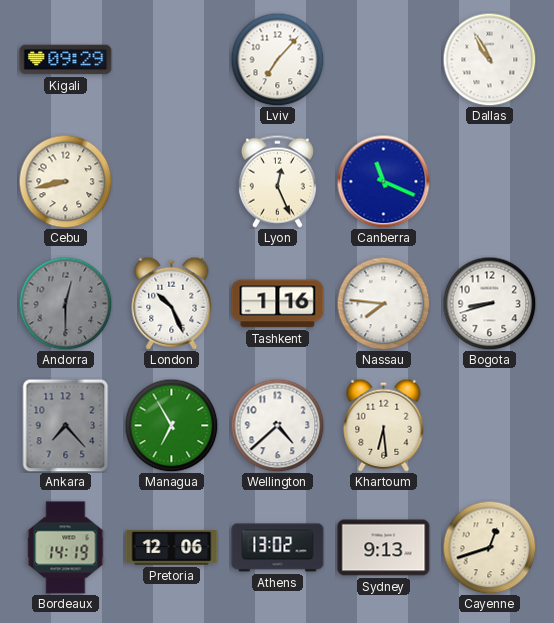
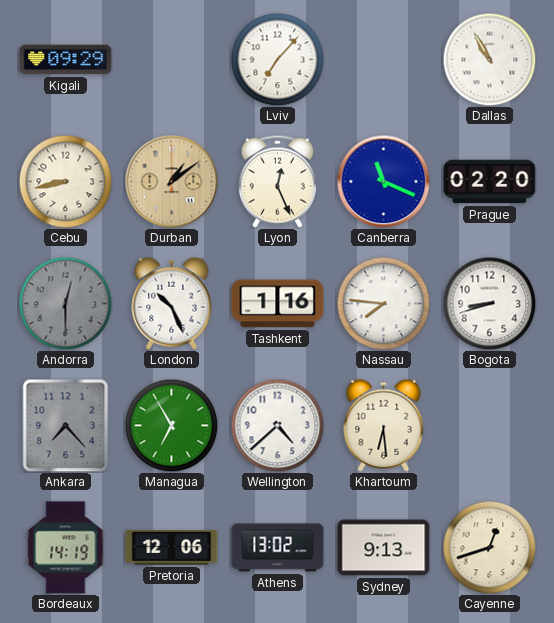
Durban: none -> 1:09 (171, 181)
Prague: none -> 02:20 (490, 182)
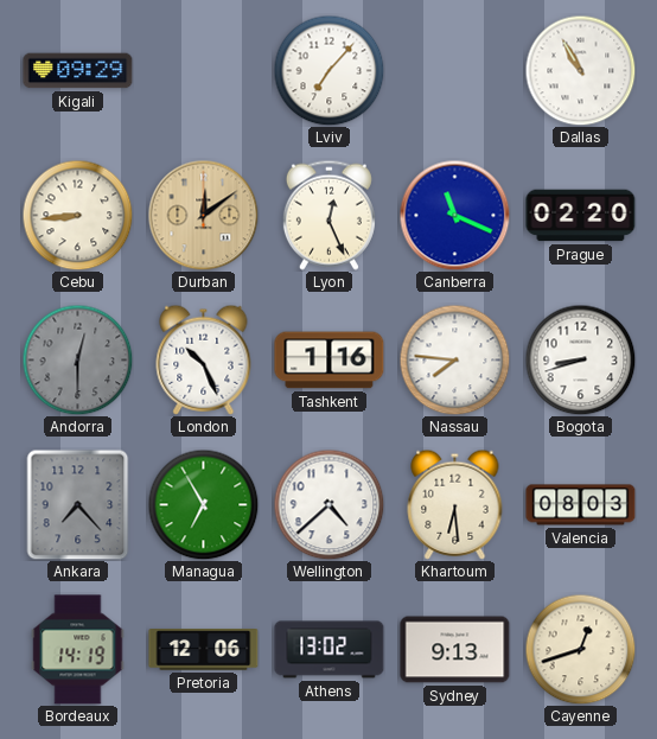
Cebu: 8:43 -> 8:44 (77, 215)
Durban: 1:09 -> 12:09 (203, 215)
Valencia: none -> 08:03 (581, 505)
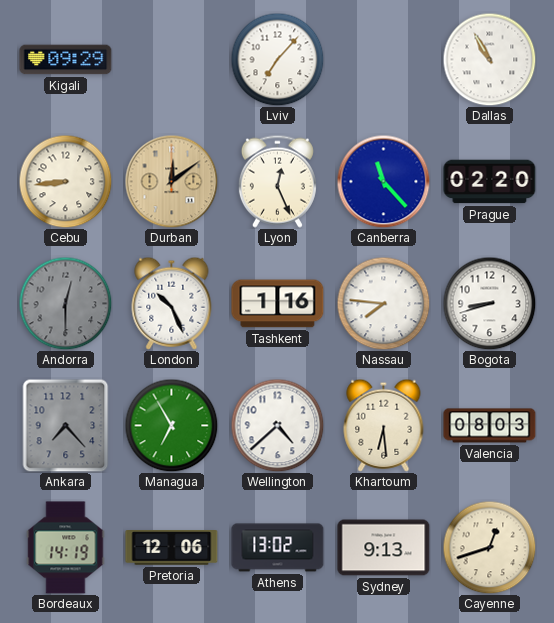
Canberra: 11:19 -> 11:23 (383, 181)
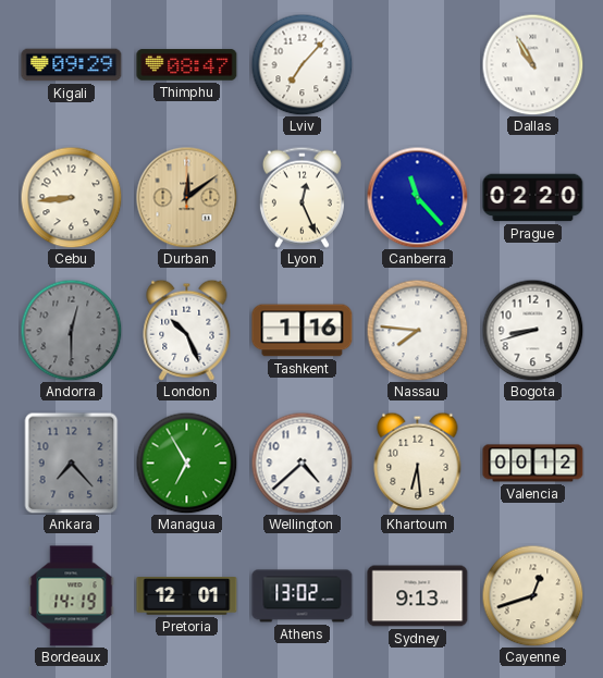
Thimphu: none -> 08:47 (187, 65)
Valencia: 08:03 -> 00:12 (533, 464)
Pretoria: 12:06 -> 12:01 (187, 596)
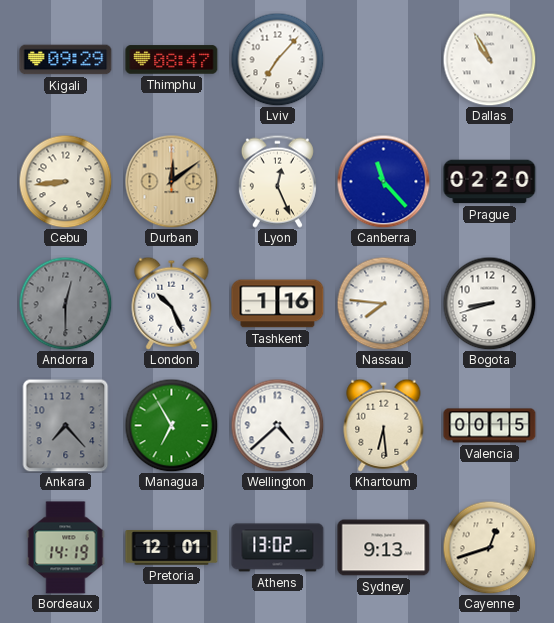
Valencia: 00:12 -> 00:15 (490, 426)
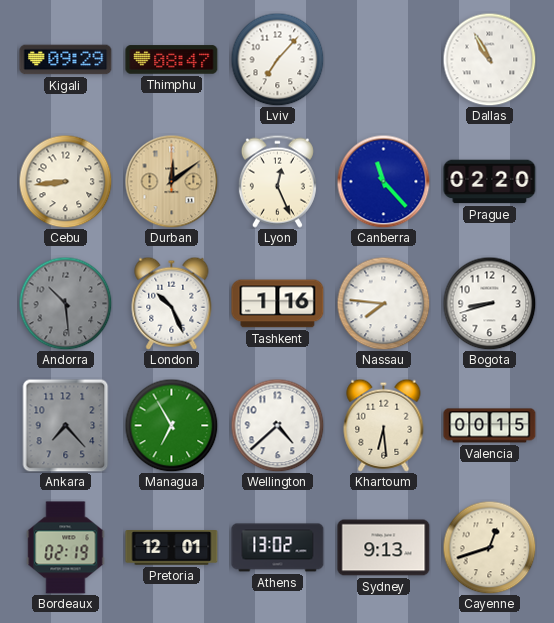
Andorra: 12:30 -> 10:29 (65, 303)
Bordeaux: 14:19 -> 02:19 (66, 548)
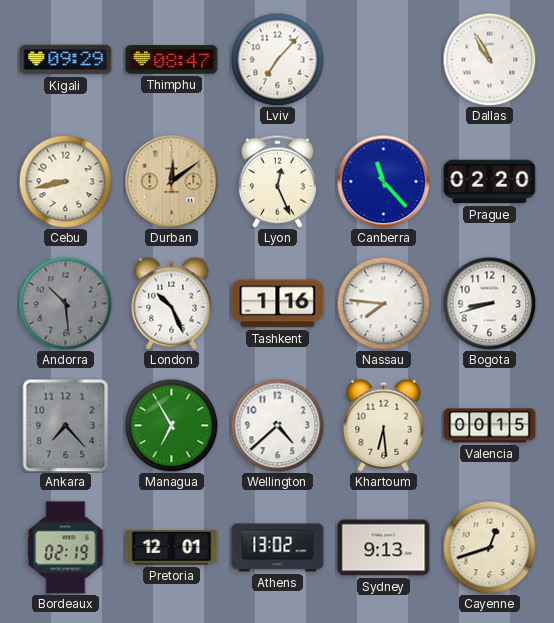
Cebu: 8:44 -> 8:43 (65, 181)
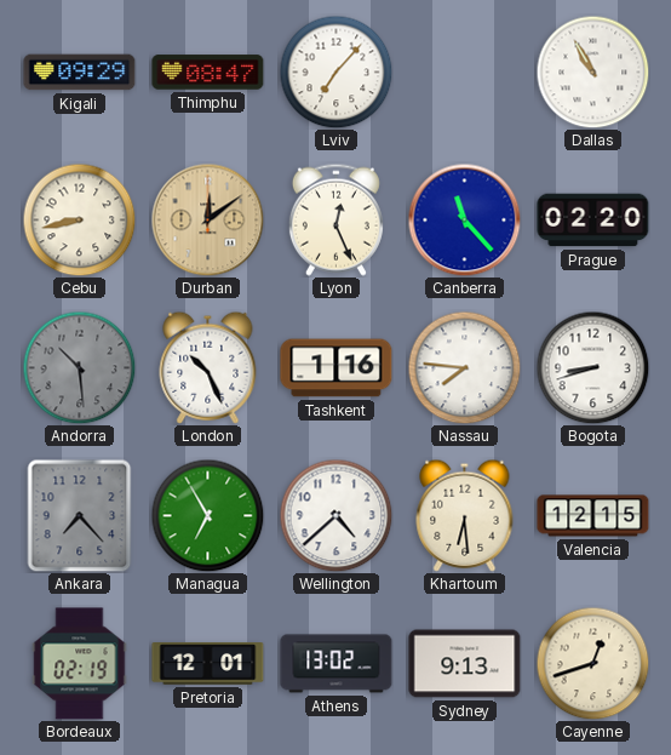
Valencia: 00:15 -> 12:15 (593, 516)
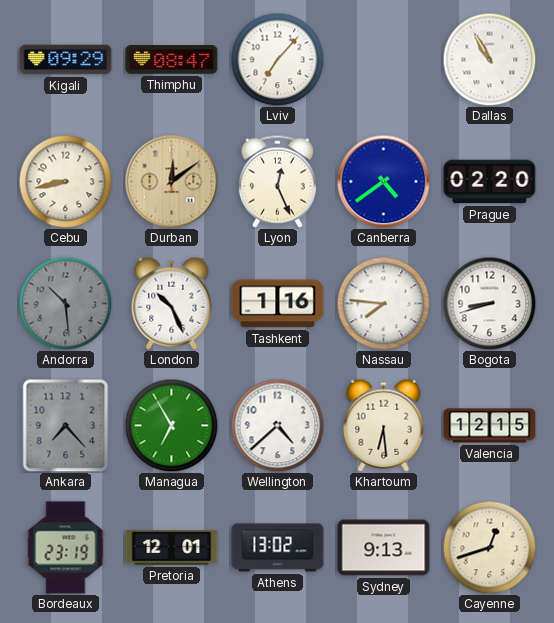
Canberra: 11:23 -> 4:39 (383, 181)
Bordeaux: 02:19 -> 23:19 (66, 548)
